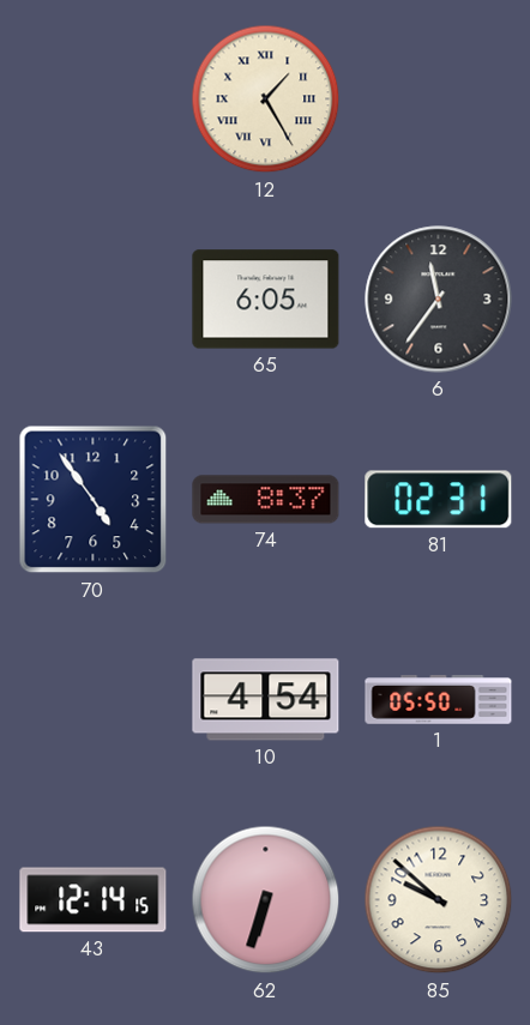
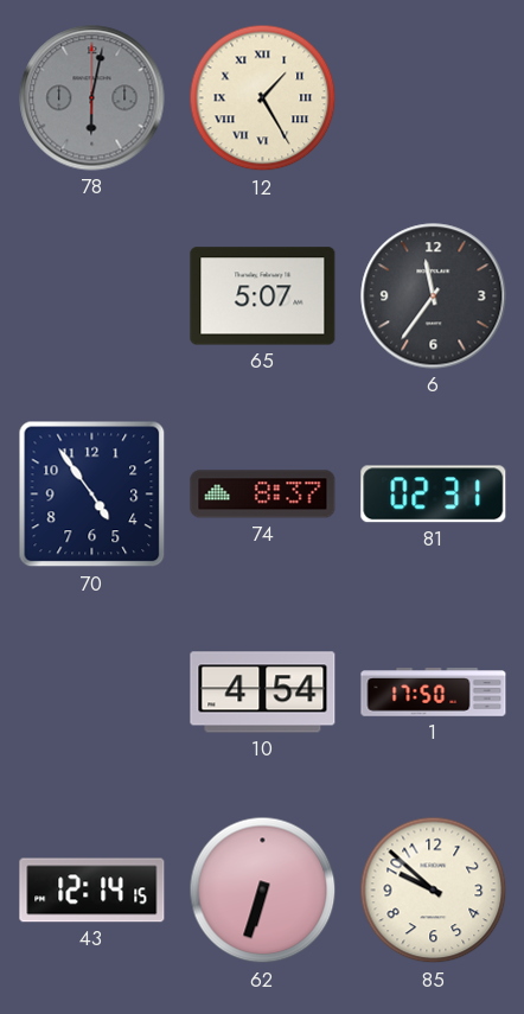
78: none -> 6:02 (92, 98)
65: 6:05 -> 5:07 (263, 296)
1: 05:50 -> 17:50 (434, 693)
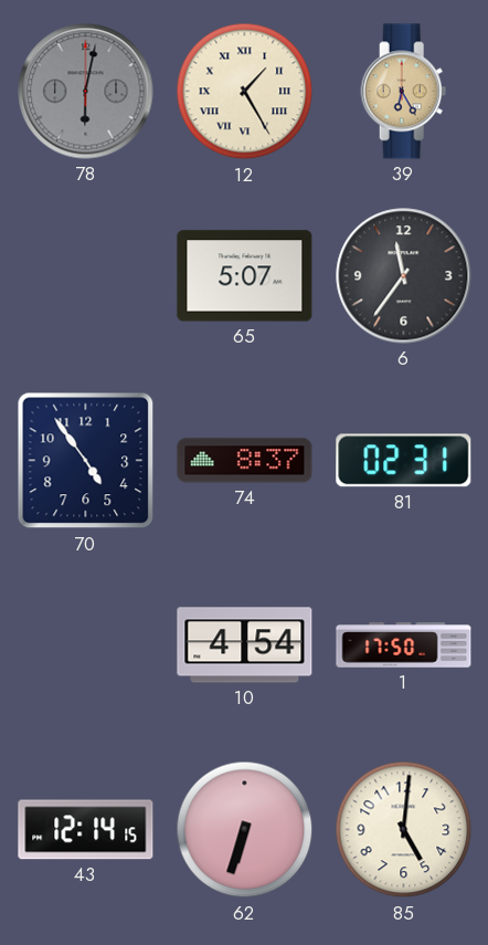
39: none -> 6:25 (404, 92)
85: 9:52 -> 5:01 (404, 830)
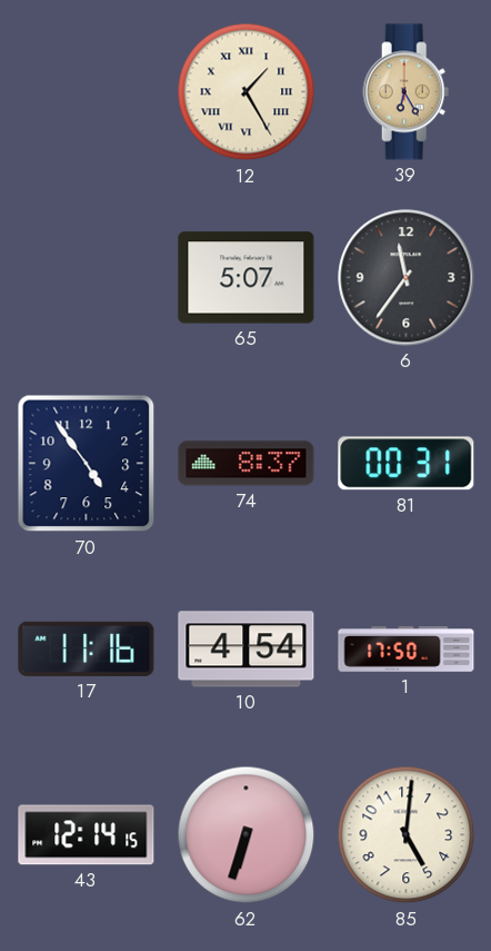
78: 6:02 -> none (86, 92)
81: 02:31 -> 00:31 (407, 464)
17: none -> 11:16 (87, 648)
